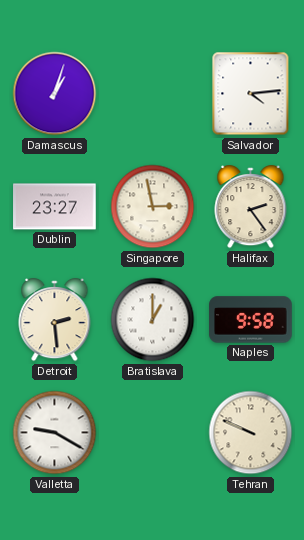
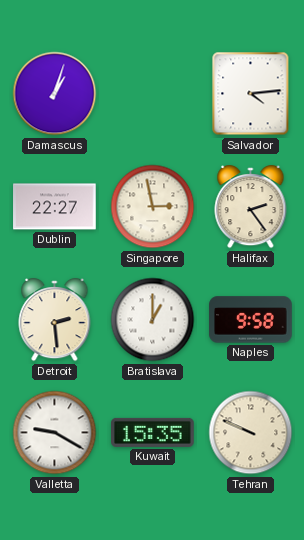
Dublin: 23:27 -> 22:27 (55, 207)
Kuwait: none -> 15:35 (153, 432)
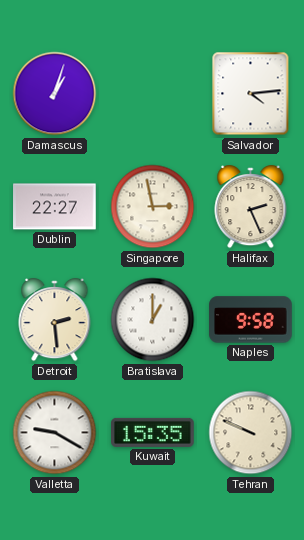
Halifax: 2:24 -> 2:26 (251, 208)
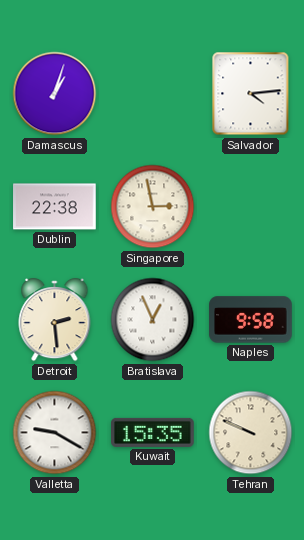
Dublin: 22:27 -> 22:38 (55, 207)
Halifax: 2:26 -> none (251, 208)
Bratislava: 1:00 -> 12:56 (153, 320)
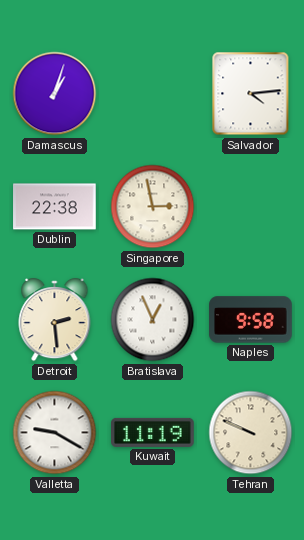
Kuwait: 15:35 -> 11:19 (153, 432)
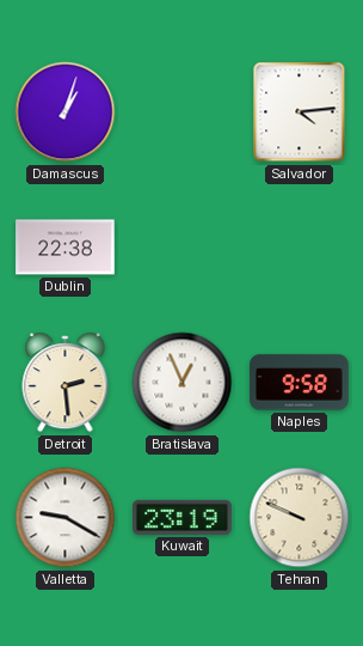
Singapore: 2:58 -> none (153, 207)
Kuwait: 11:19 -> 23:19 (183, 517)
